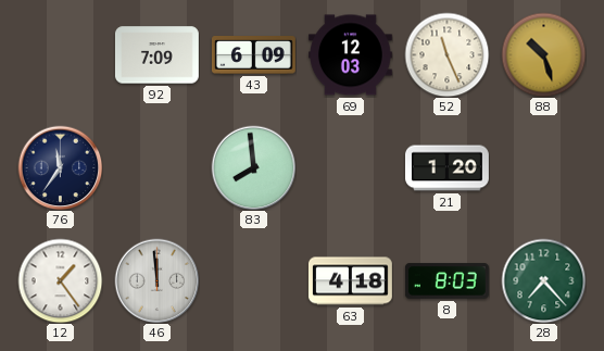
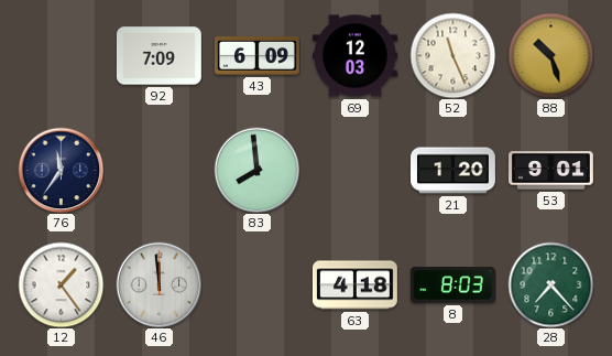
53: none -> 9:01 (551, 171)
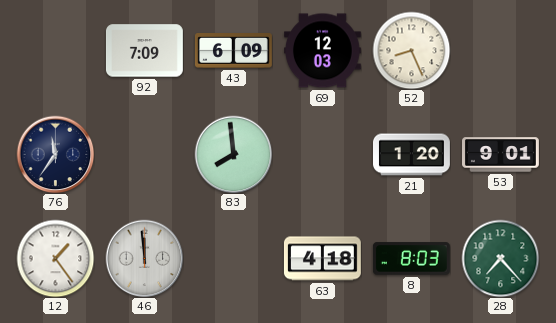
52: 11:26 -> 8:26 (411, 50)
88: 10:27 -> none (550, 55)
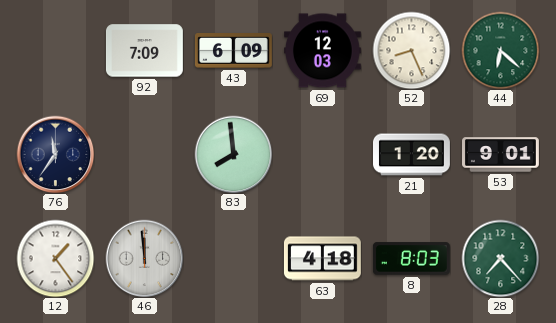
44: none -> 6:22 (500, 50)
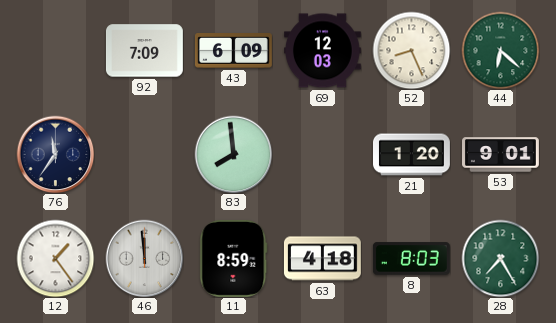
11: none -> 8:59 (234, 258)
28: 7:23 -> 7:25 (500, 258)
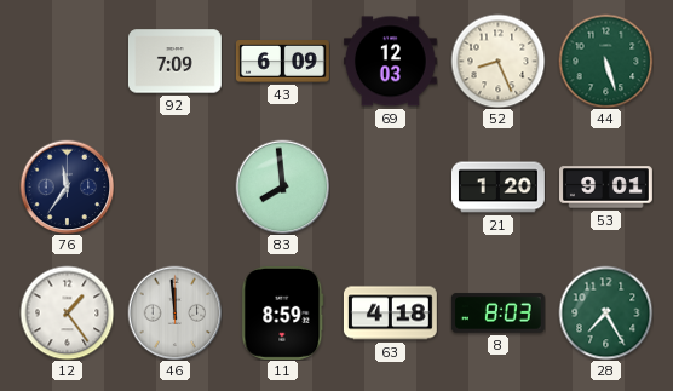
44: 6:22 -> 5:27 (605, 61)
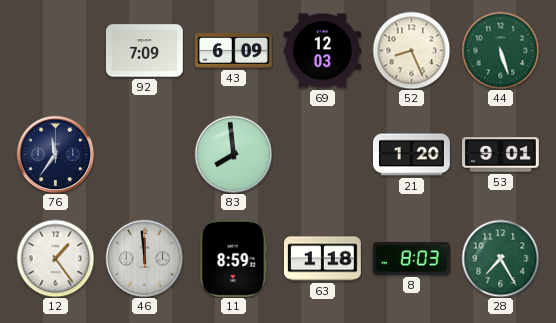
63: 4:18 -> 1:18 (322, 259)
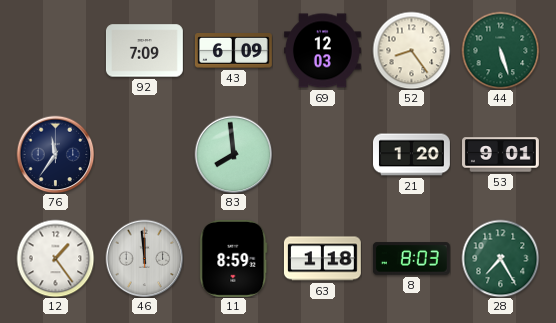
52: 8:26 -> 8:24 (411, 50)
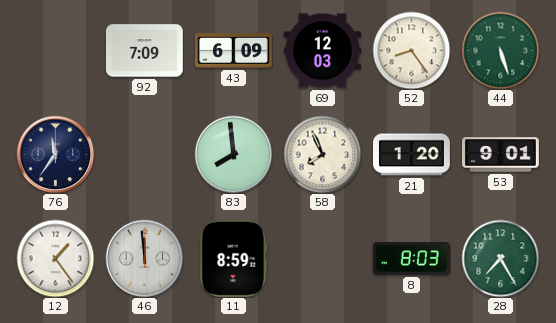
58: none -> 7:56 (322, 154)
63: 1:18 -> none (322, 259)
